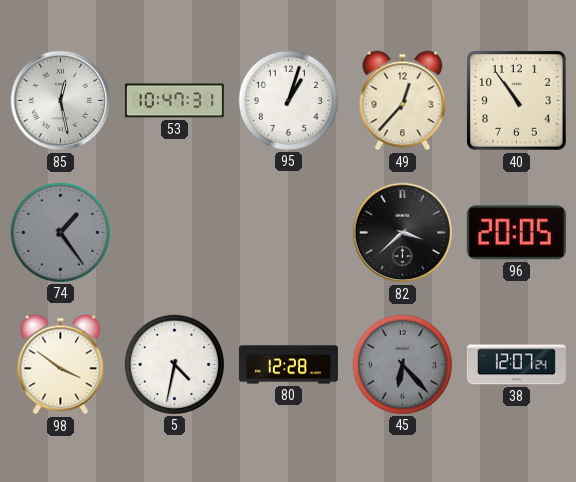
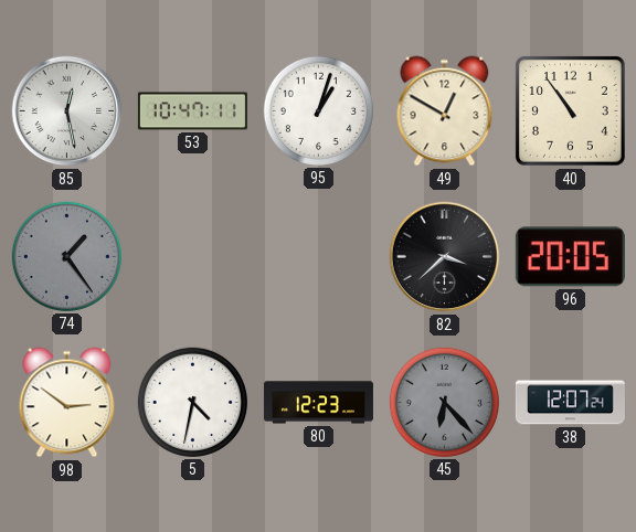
53: 10:47:31 -> 10:47:11 (192, 111)
49: 12:37 -> 12:50 (445, 111)
98: 3:51 -> 2:51 (67, 403)
80: 12:28 -> 12:23 (318, 403)
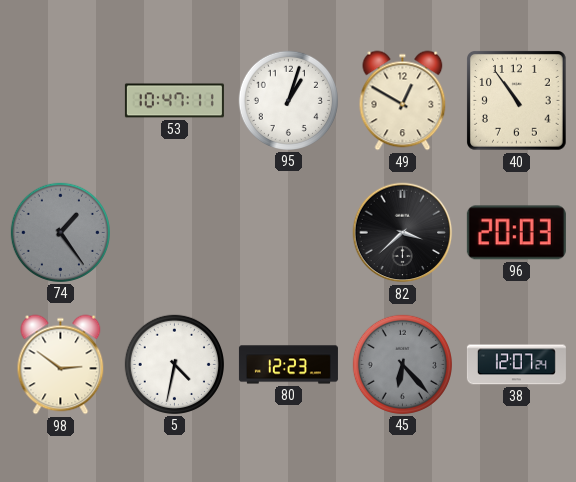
85: 12:28 -> none (67, 111)
96: 20:05 -> 20:03 (516, 233)
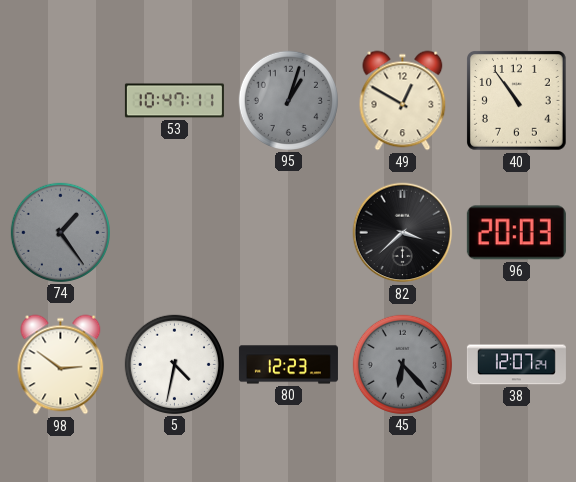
95 dial: white -> grey (288, 100)
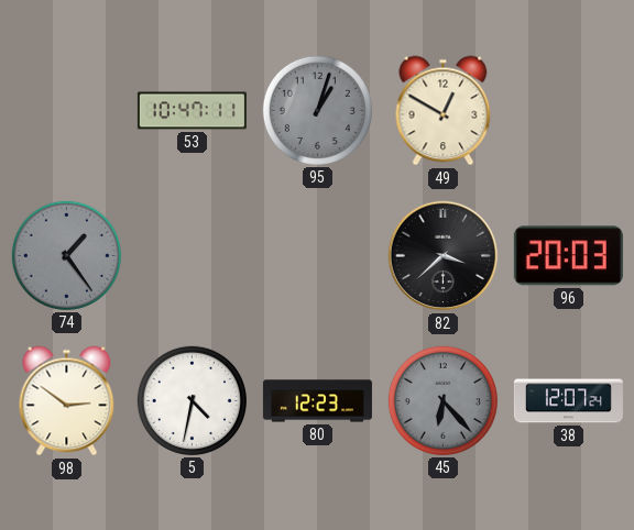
40: 10:54 -> none (517, 101)
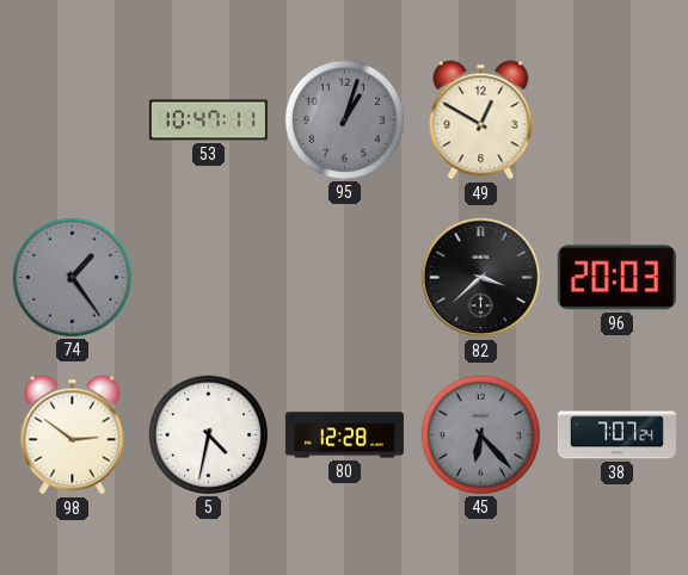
80: 12:23 -> 12:28 (344, 435)
38: 12:07 -> 7:07 (616, 435)
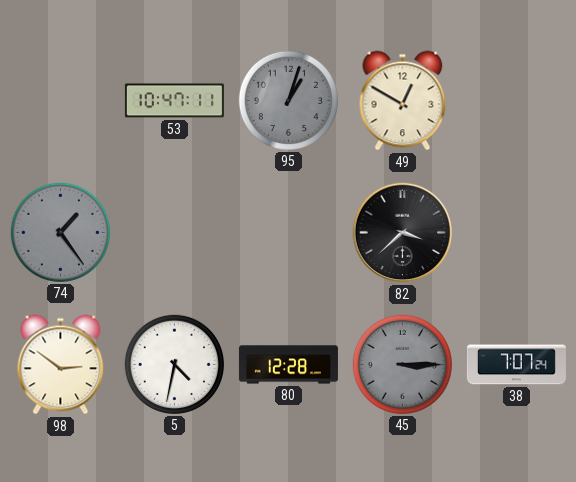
96: 20:03 -> none (616, 278)
45: 6:23 -> 3:15 (402, 364)
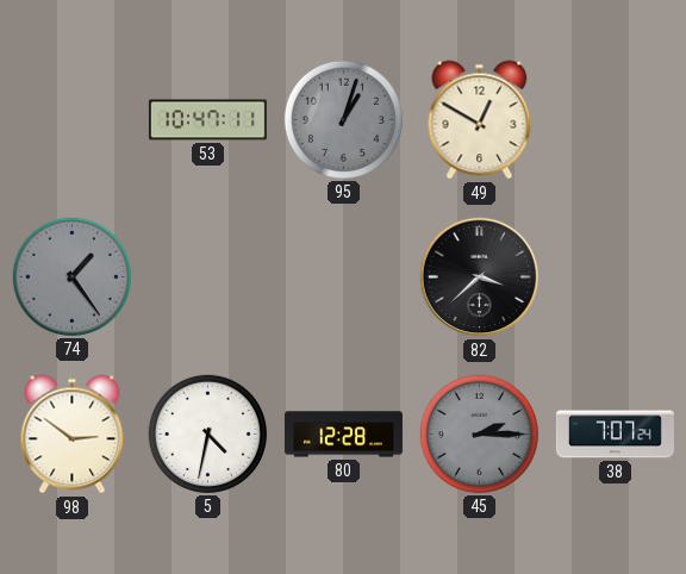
45: 3:15 -> 2:15 (479, 433)
